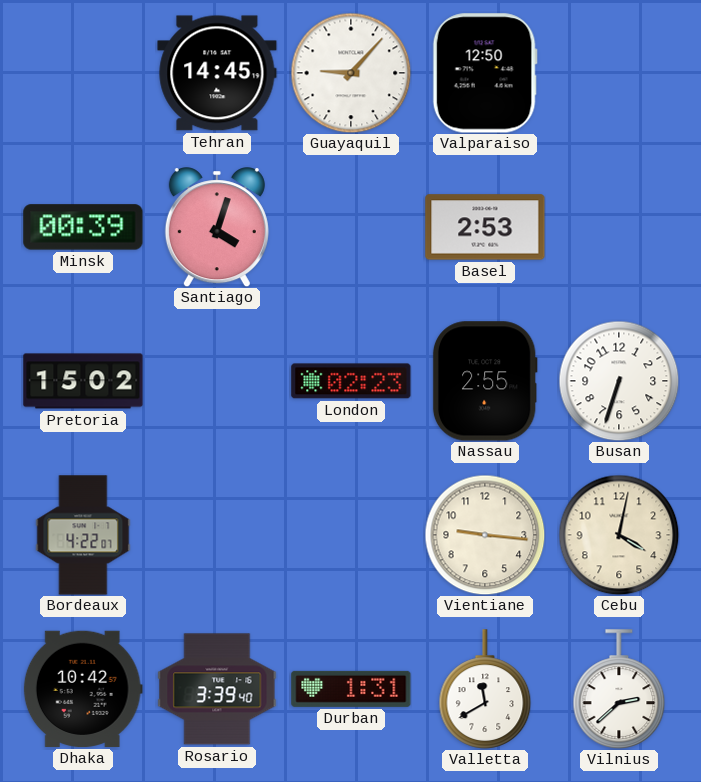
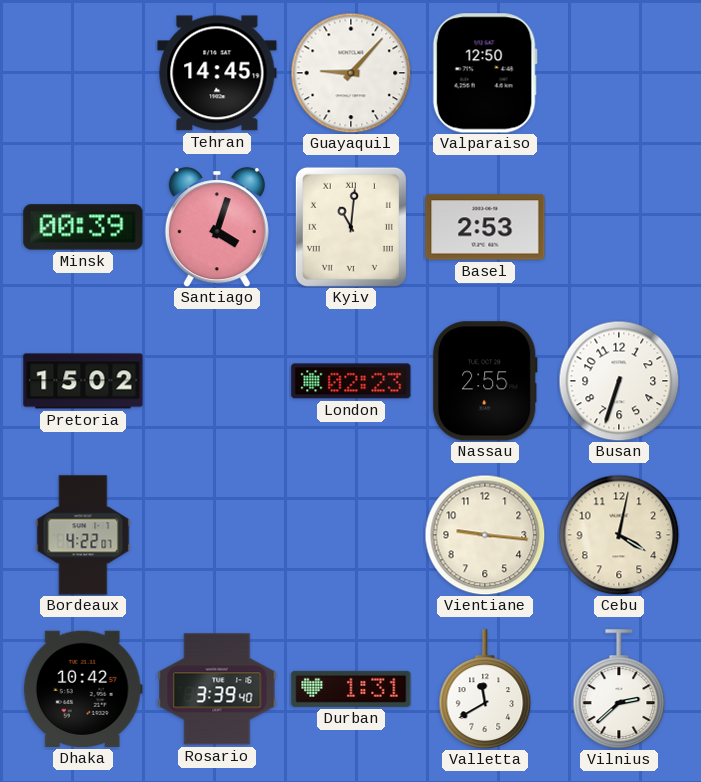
Kyiv: none -> 11:01 (351, 227)
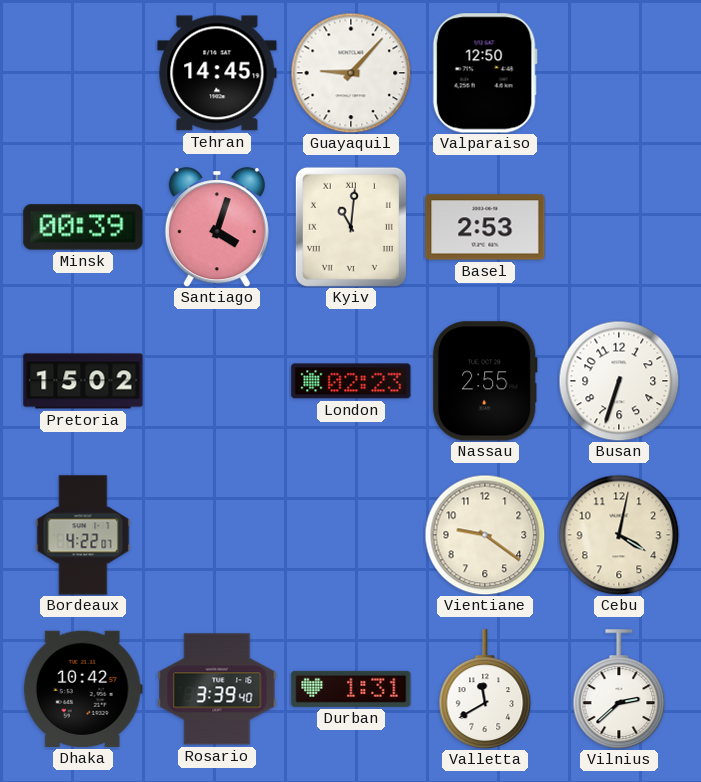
Vientiane: 9:16 -> 9:21 (485, 535)
